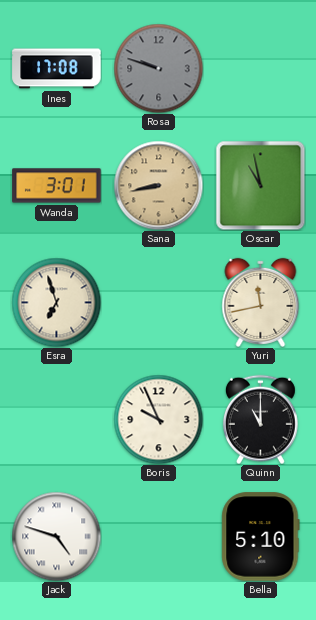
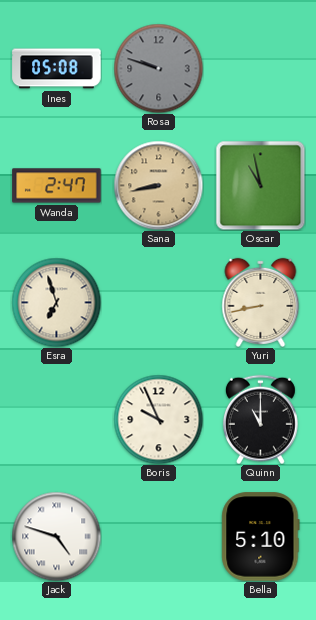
Ines: 17:08 -> 05:08 (57, 69)
Wanda: 3:01 -> 2:47 (57, 186)
Yuri: 11:43 -> 8:43 (261, 302)
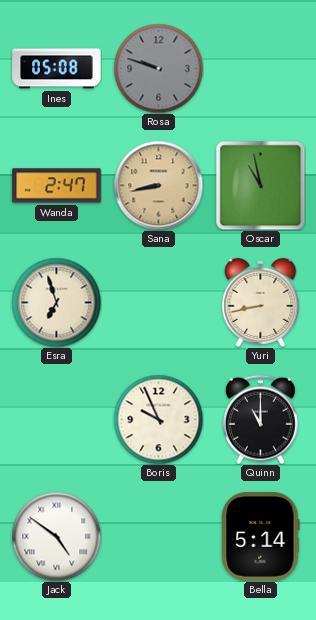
Jack: 4:48 -> 4:51 (56, 536)
Bella: 5:10 -> 5:14 (261, 537)
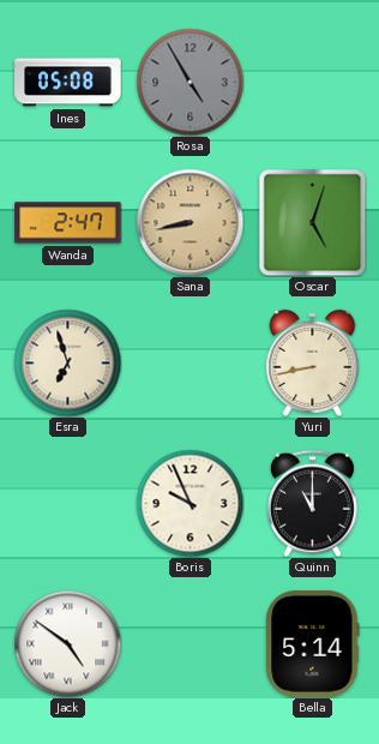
Rosa: 9:48 -> 4:55 (189, 82)
Oscar: 10:58 -> 5:03 (312, 222)
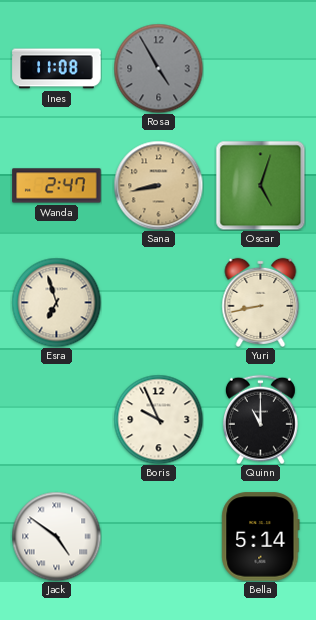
Ines: 05:08 -> 11:08 (57, 69)
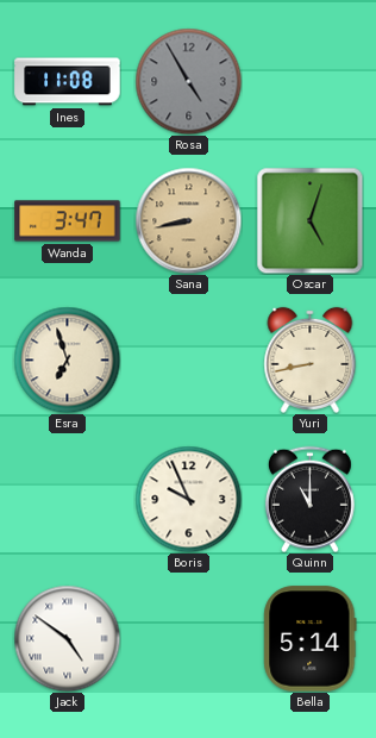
Wanda: 2:47 -> 3:47 (68, 221)
